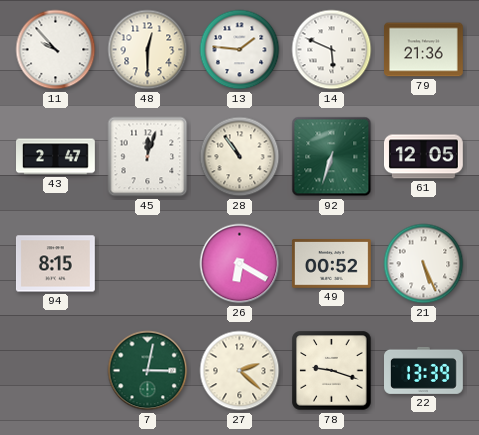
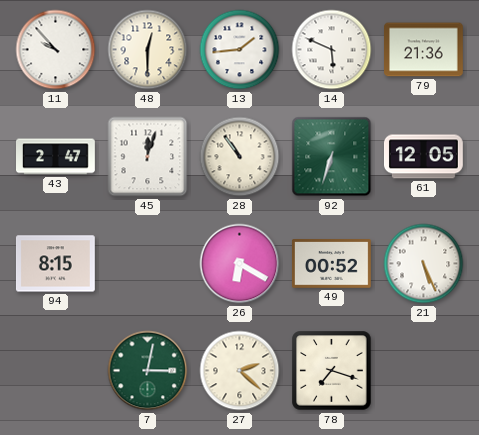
13: 1:46 -> 1:44 (240, 50)
78: 9:18 -> 7:18 (332, 371)
22: 13:39 -> none (424, 370)
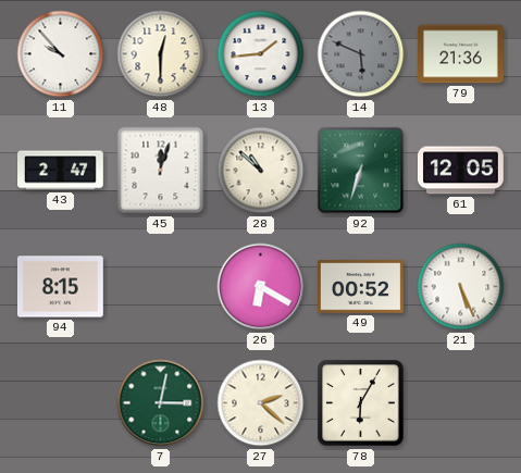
14 dial: white -> grey (361, 54)
28: 10:54 -> 10:52 (261, 171)
78: 7:18 -> 6:05 (361, 403)
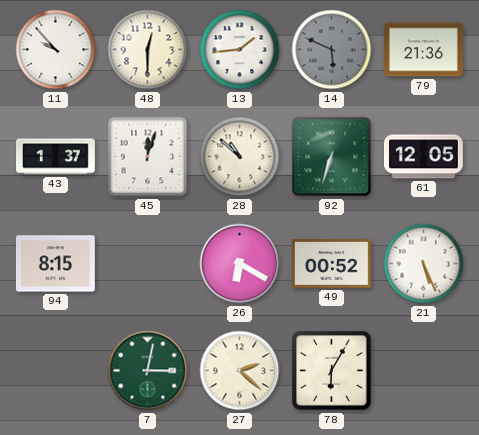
43: 2:47 -> 1:37 (56, 157)
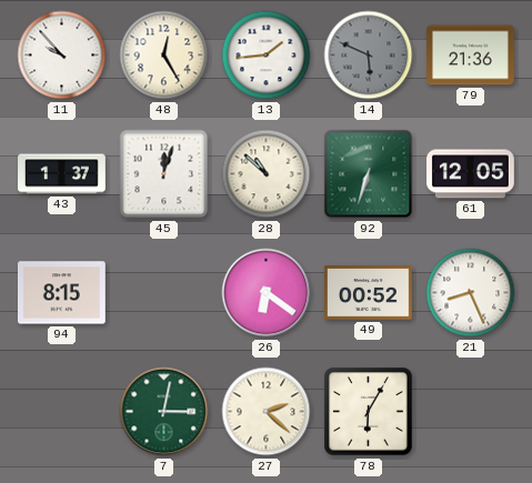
48: 12:30 -> 12:25 (164, 56)
26: 6:20 -> 6:21 (267, 293)
21: 5:26 -> 8:26 (471, 293)
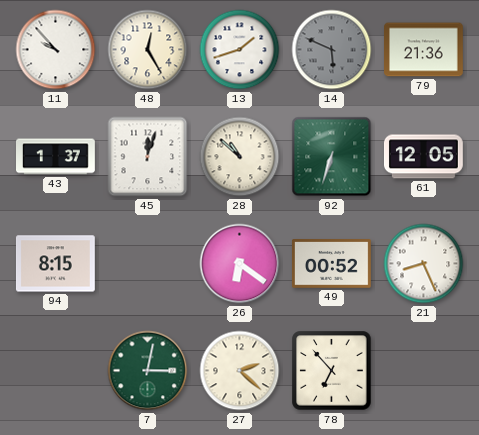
13: 1:44 -> 1:42 (240, 50)
78: 6:05 -> 6:53 (332, 371)
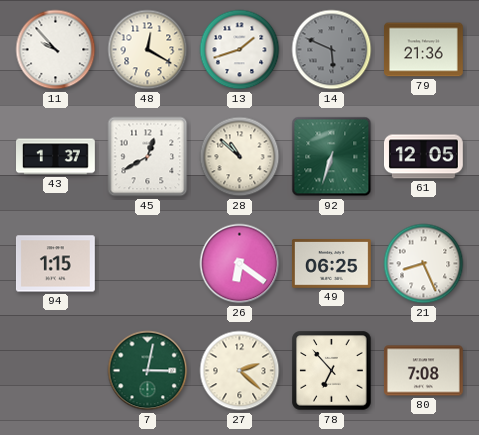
48: 12:25 -> 12:20 (148, 50)
45: 12:03 -> 12:40 (148, 157)
94: 8:15 -> 1:15 (56, 264)
49: 00:52 -> 06:25 (332, 264)
80: none -> 7:08 (423, 371)
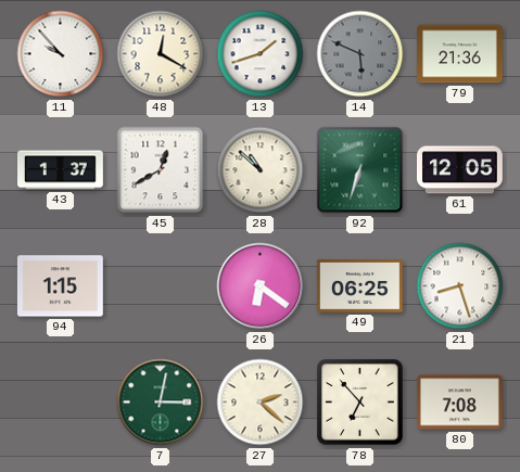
21: 8:26 -> 8:27 (460, 286)
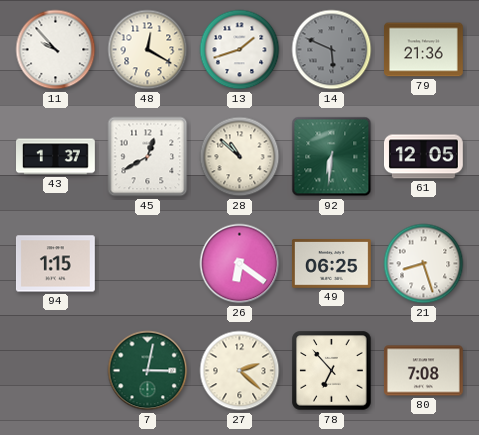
92: 6:33 -> 6:31 (332, 157)
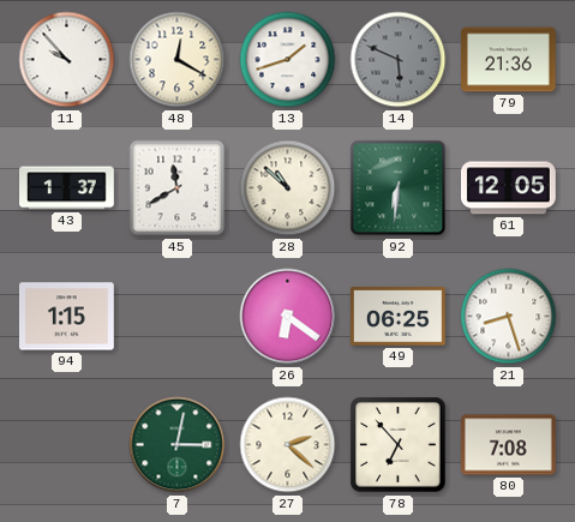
45: 12:40 -> 11:40 (178, 188)
